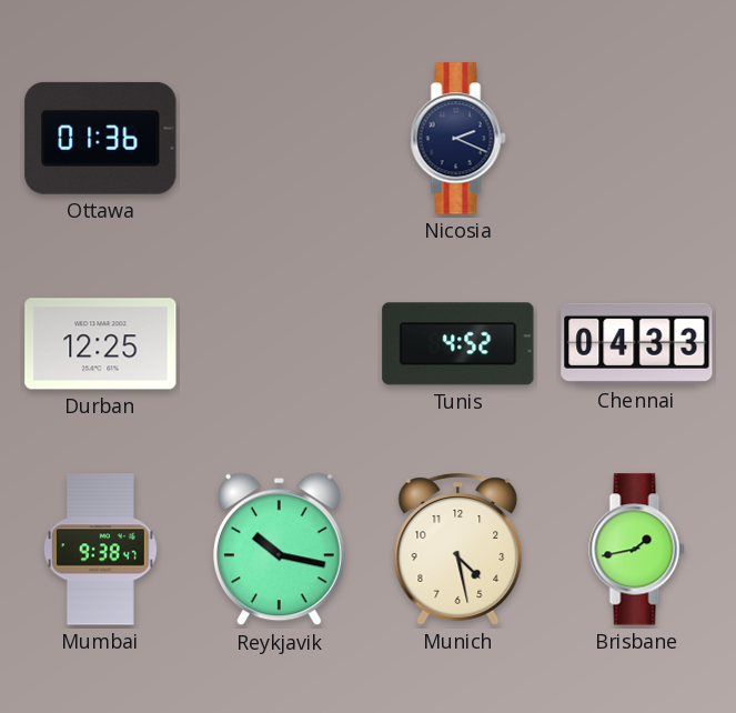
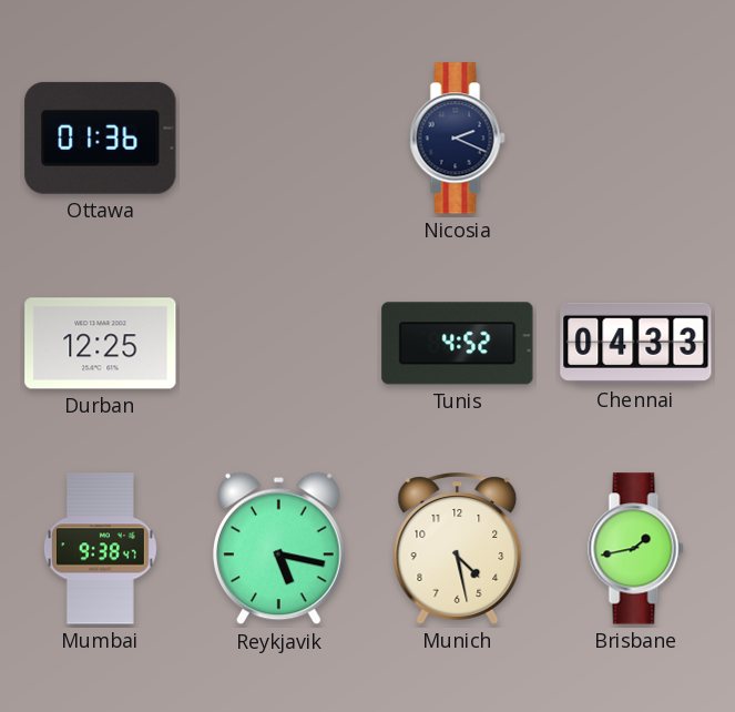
Reykjavik: 10:17 -> 5:17 (279, 549)
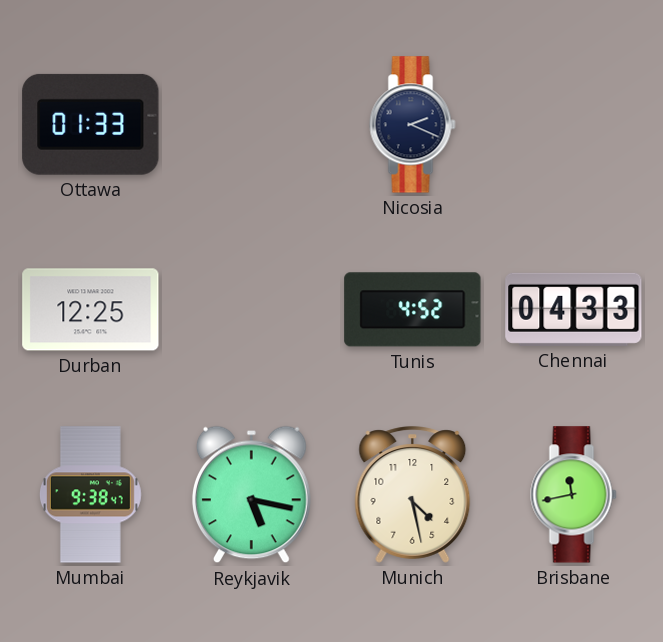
Ottawa: 01:36 -> 01:33 (91, 124)
Brisbane: 1:43 -> 11:43 (574, 495)
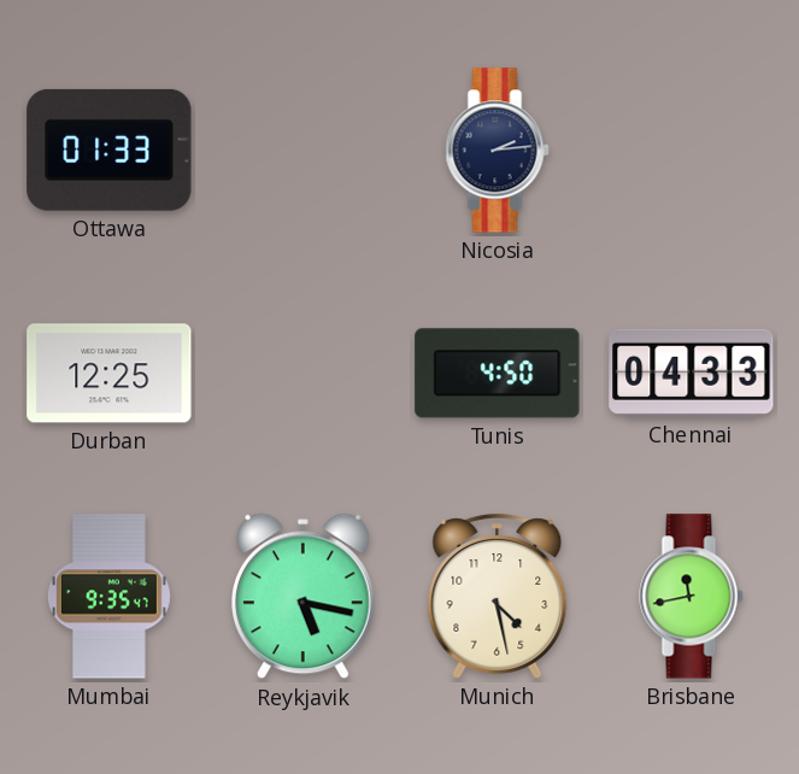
Nicosia: 2:19 -> 2:14 (498, 151)
Tunis: 4:52 -> 4:50 (498, 374)
Mumbai: 9:38 -> 9:35 (108, 597)
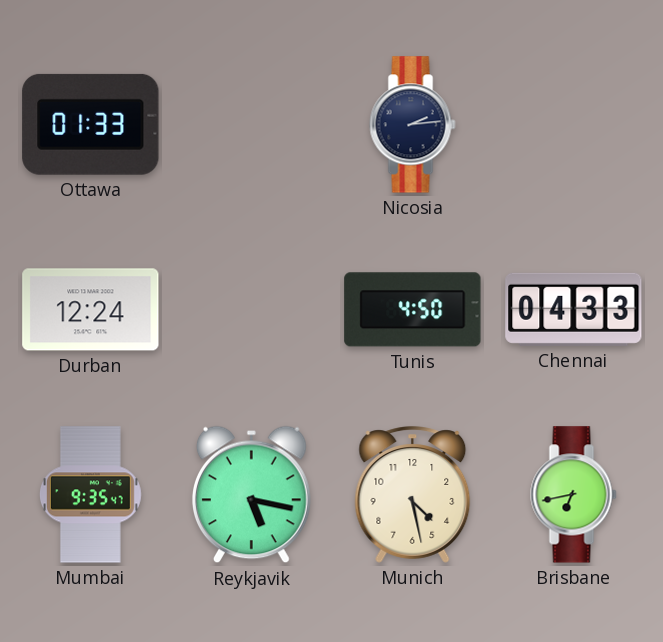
Durban: 12:25 -> 12:24 (91, 310)
Brisbane: 11:43 -> 6:43 (574, 495)
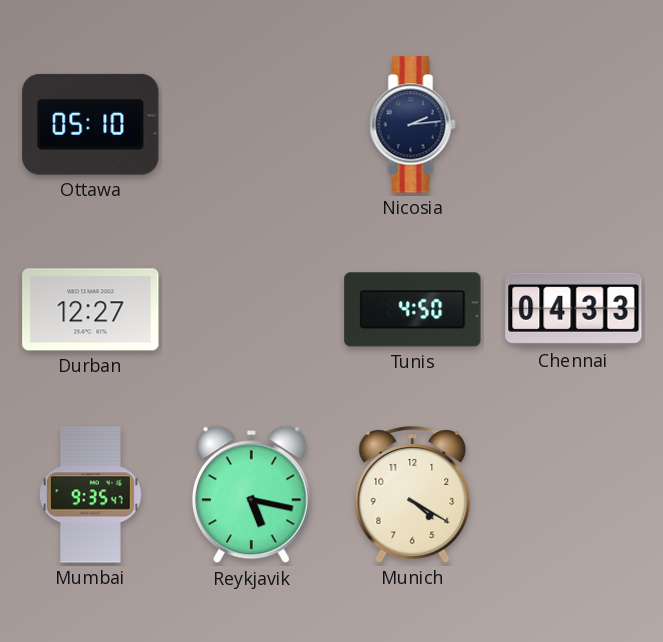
Ottawa: 01:33 -> 05:10 (91, 124)
Durban: 12:24 -> 12:27 (91, 310)
Munich: 4:28 -> 4:20 (413, 495)
Brisbane: 6:43 -> none (574, 495)
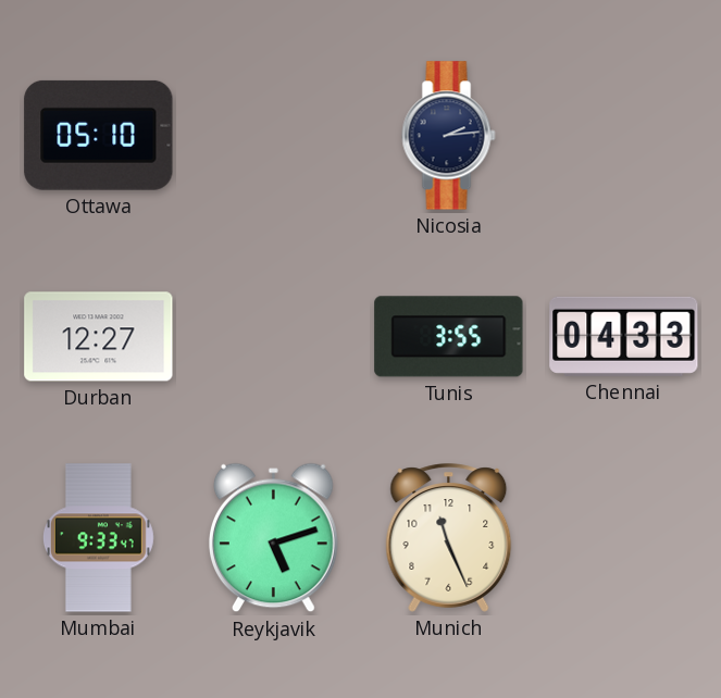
Tunis: 4:50 -> 3:55 (449, 337)
Mumbai: 9:35 -> 9:33 (98, 538)
Reykjavik: 5:17 -> 5:12 (274, 538)
Munich: 4:20 -> 11:26 (449, 538)
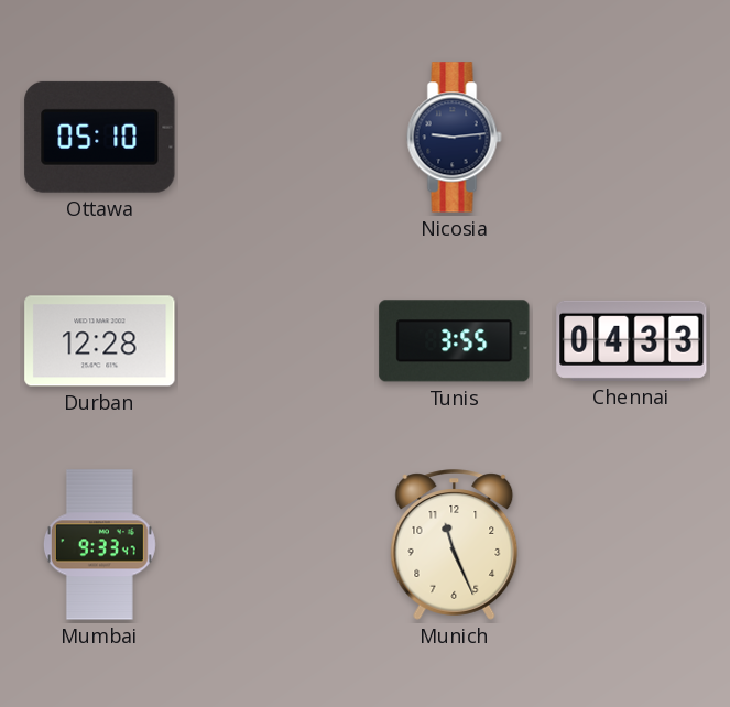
Nicosia: 2:14 -> 9:14 (455, 138)
Durban: 12:27 -> 12:28 (100, 341)
Reykjavik: 5:12 -> none (274, 538)
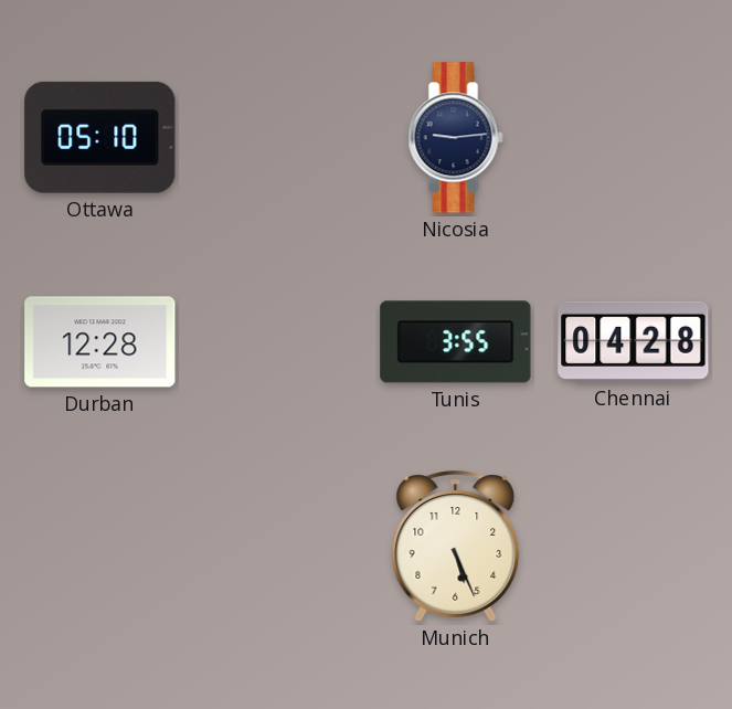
Chennai: 04:33 -> 04:28 (634, 341)
Mumbai: 9:33 -> none (99, 545)
Munich: 11:26 -> 5:26 (456, 547)
